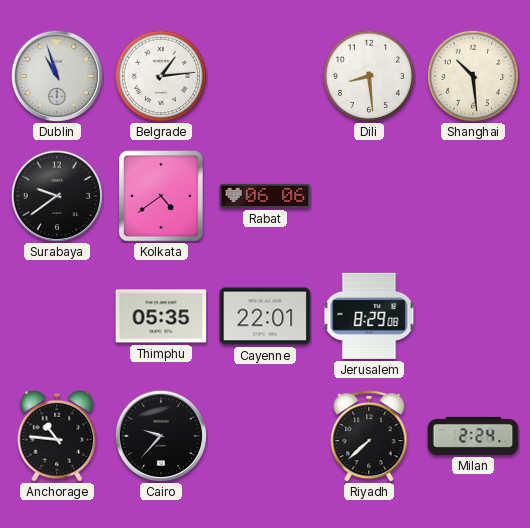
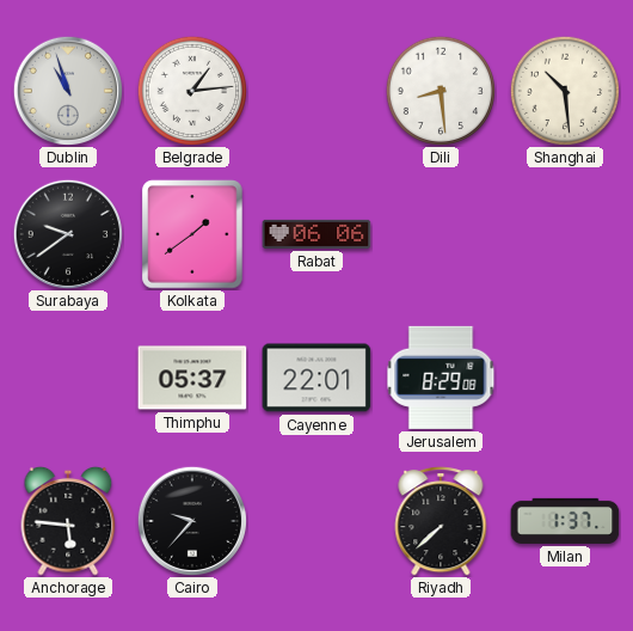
Kolkata: 4:39 -> 1:39 (192, 234)
Thimphu: 05:35 -> 05:37 (192, 378)
Anchorage: 10:46 -> 5:46 (68, 521)
Milan: 2:24 -> 1:37 (565, 521)
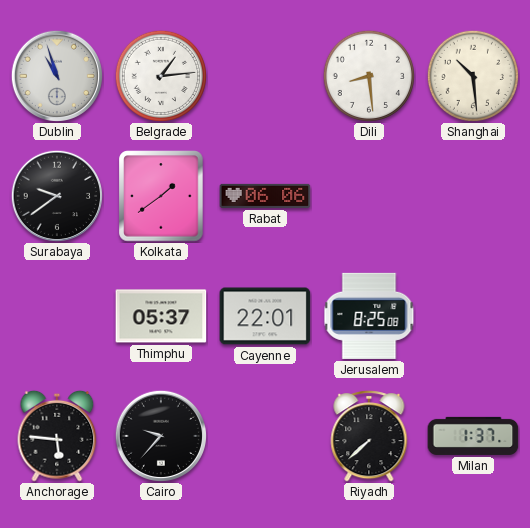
Jerusalem: 8:29 -> 8:25 (369, 316)
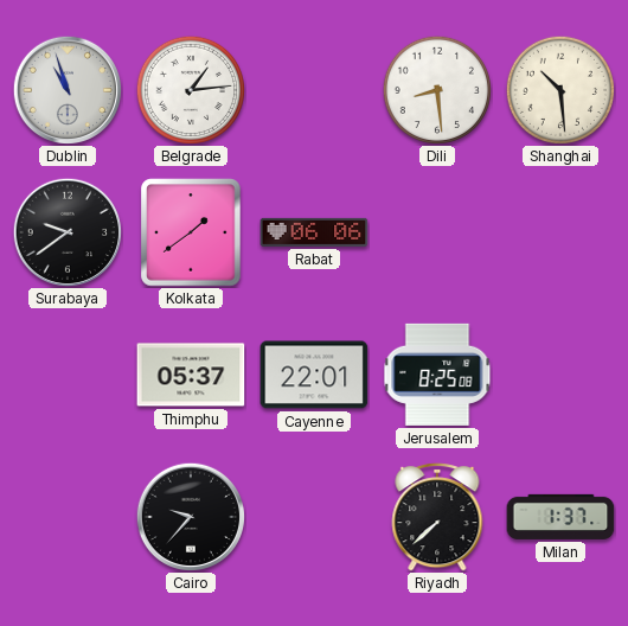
Anchorage: 5:46 -> none (57, 436)
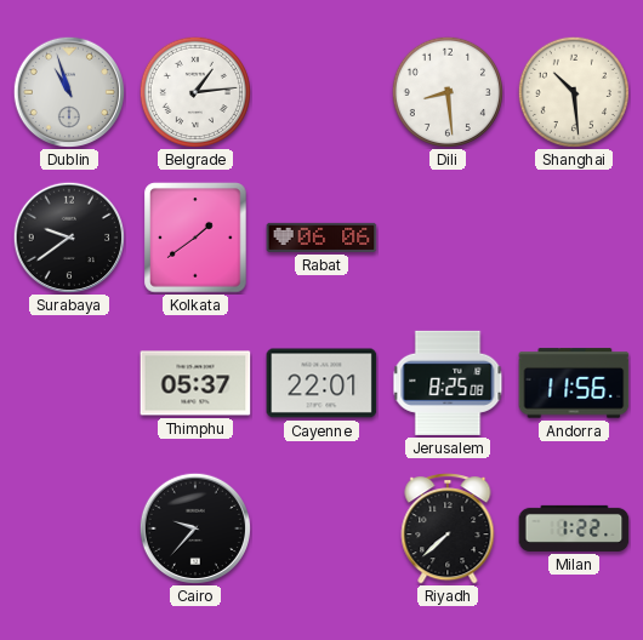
Andorra: none -> 11:56 (574, 383)
Milan: 1:37 -> 1:22 (574, 528)
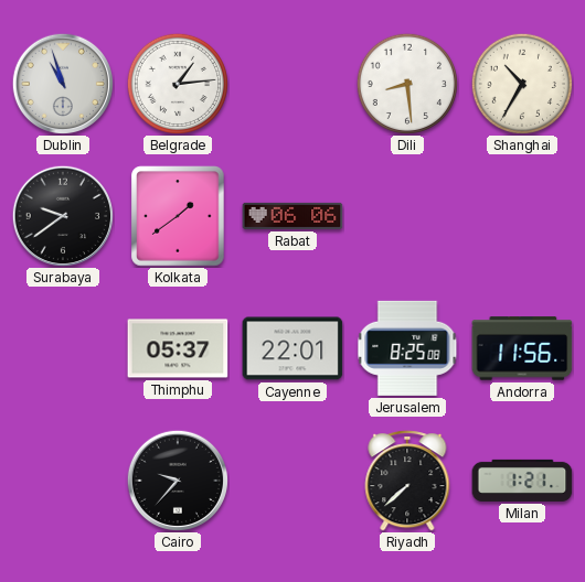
Shanghai: 10:29 -> 10:35 (521, 83)
Milan: 1:22 -> 1:21 (522, 481)
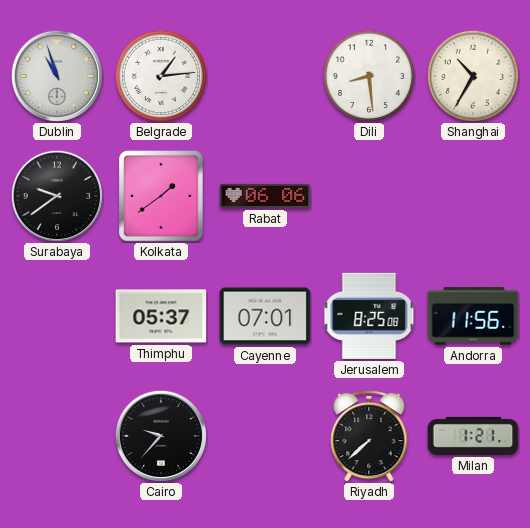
Cayenne: 22:01 -> 07:01 (265, 316)
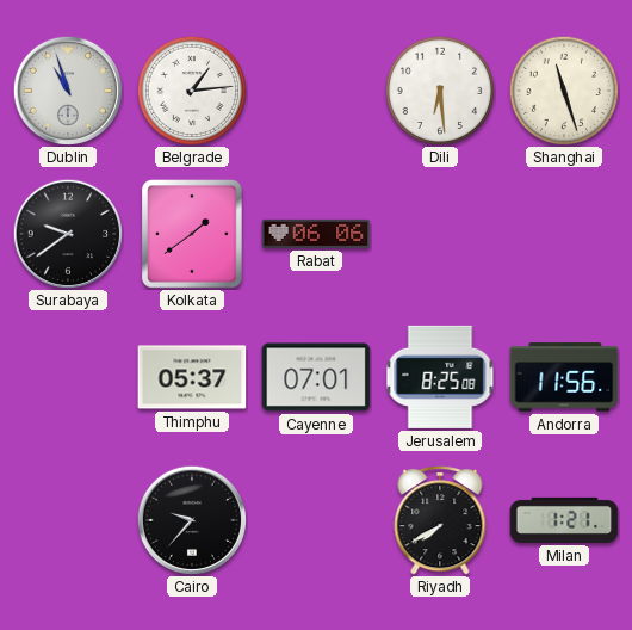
Dili: 8:29 -> 6:29 (439, 89)
Shanghai: 10:35 -> 11:27 (563, 89)
Riyadh: 7:38 -> 7:40 (440, 520)
